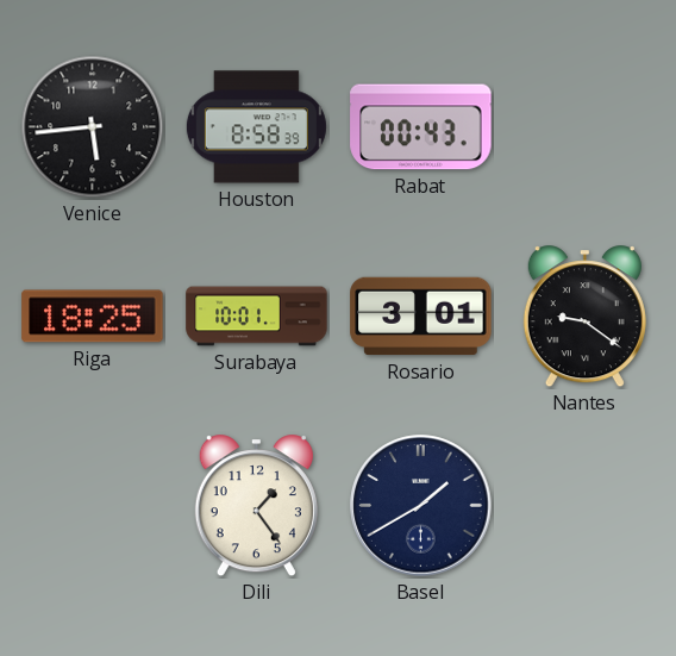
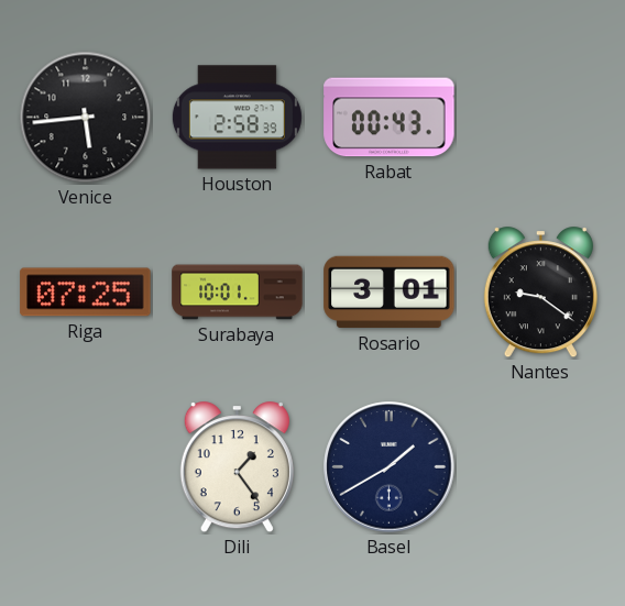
Houston: 8:58 -> 2:58 (237, 118)
Riga: 18:25 -> 07:25 (86, 293)
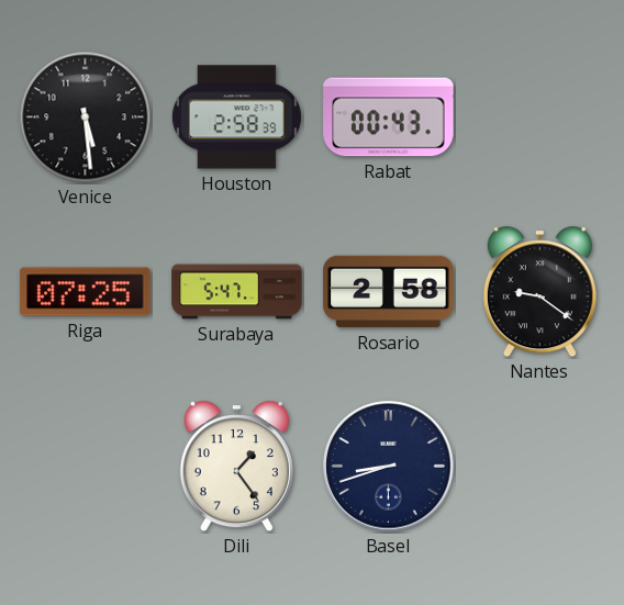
Venice: 5:44 -> 5:29 (86, 117)
Surabaya: 10:01 -> 5:47 (237, 292)
Rosario: 3:01 -> 2:58 (389, 292)
Basel: 1:40 -> 8:42 (389, 467)
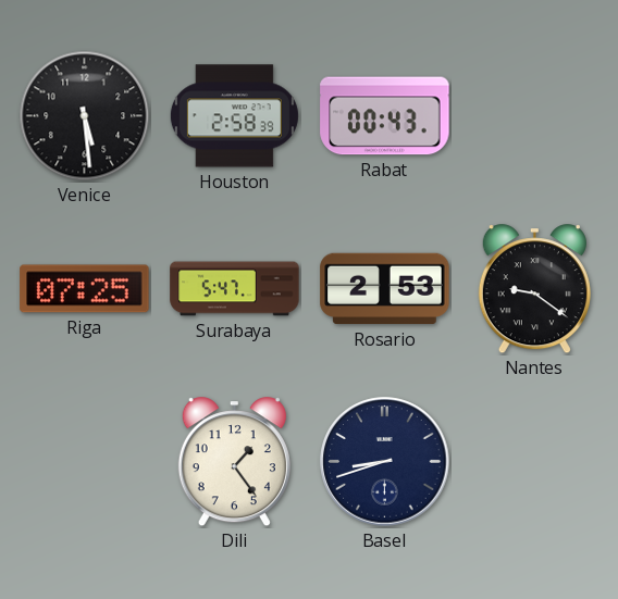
Rosario: 2:58 -> 2:53 (385, 289)
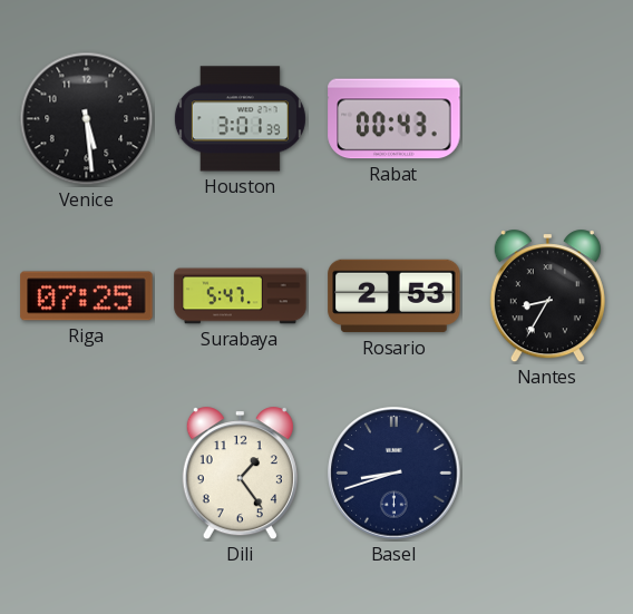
Houston: 2:58 -> 3:01 (240, 119)
Nantes: 9:21 -> 8:35 (547, 296)
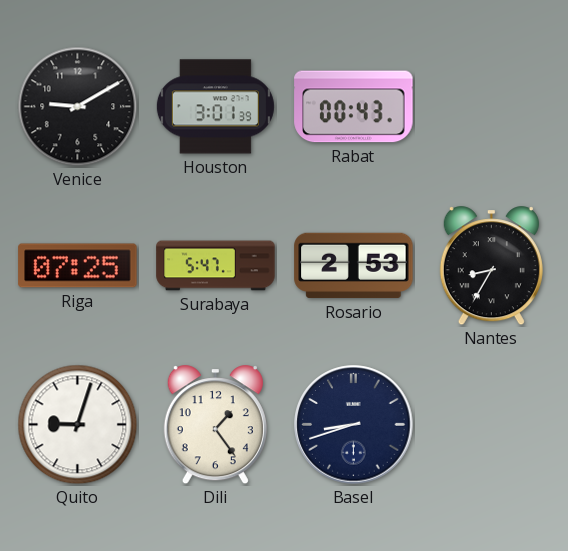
Venice: 5:29 -> 9:10 (78, 107)
Quito: none -> 9:03 (78, 425)
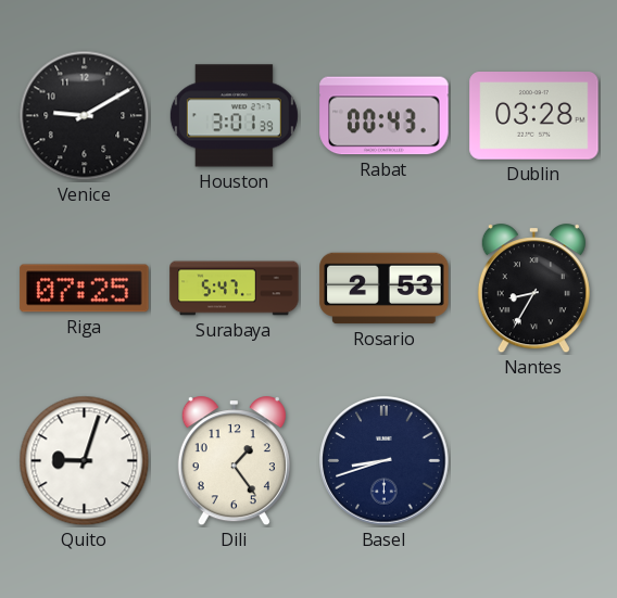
Dublin: none -> 03:28 (534, 116)
